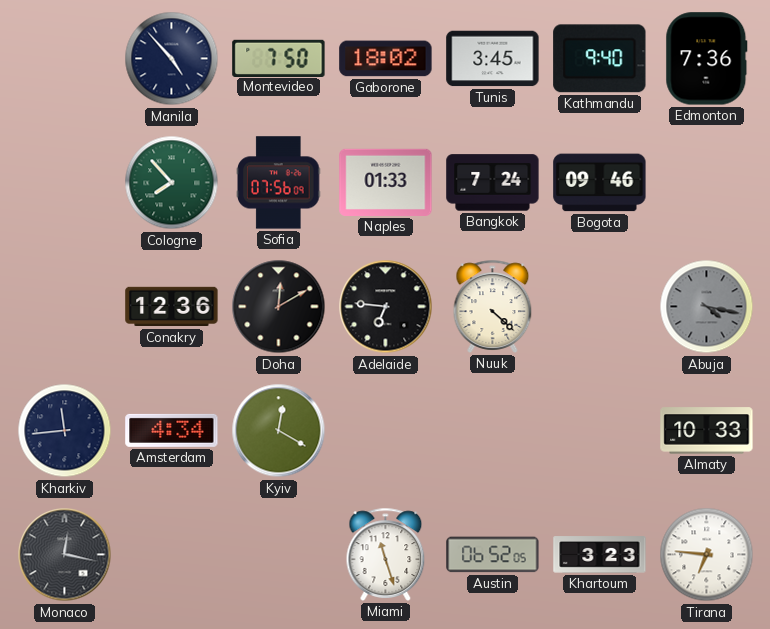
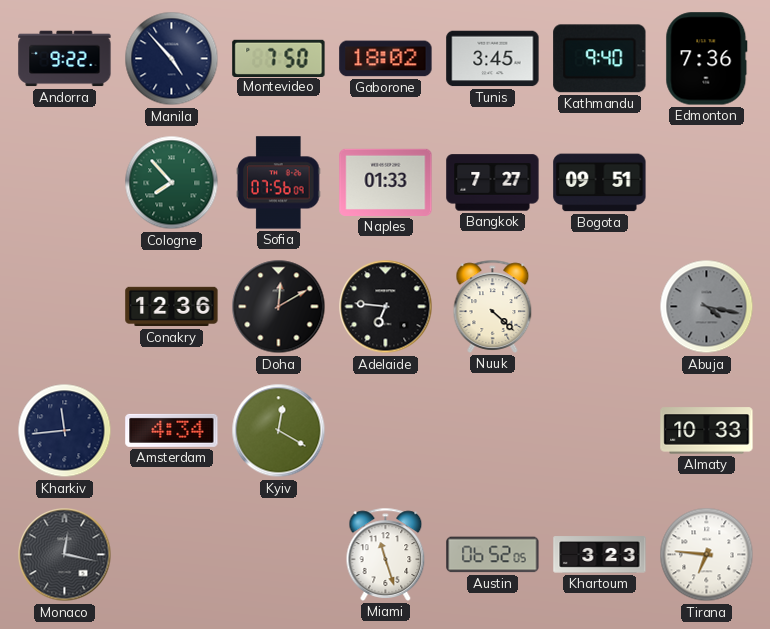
Andorra: none -> 9:22 (65, 59)
Bangkok: 7:24 -> 7:27 (493, 183)
Bogota: 09:46 -> 09:51 (600, 183)
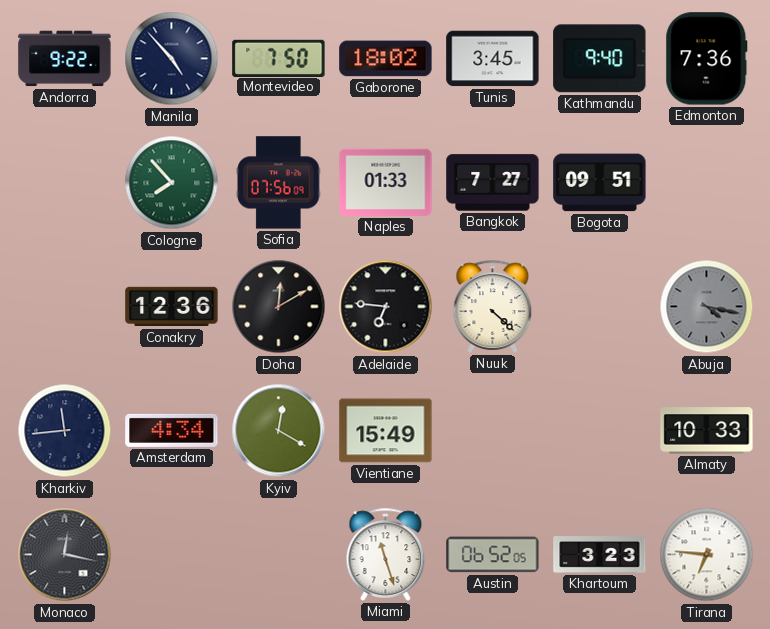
Vientiane: none -> 15:49 (386, 431)
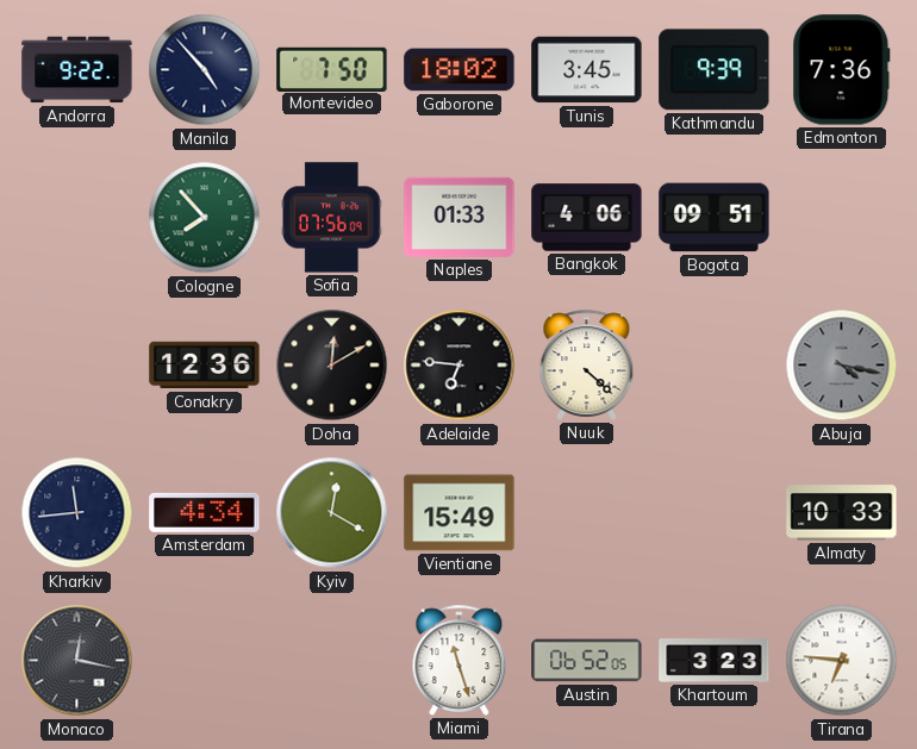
Kathmandu: 9:40 -> 9:39 (715, 70)
Bangkok: 7:27 -> 4:06 (587, 218)
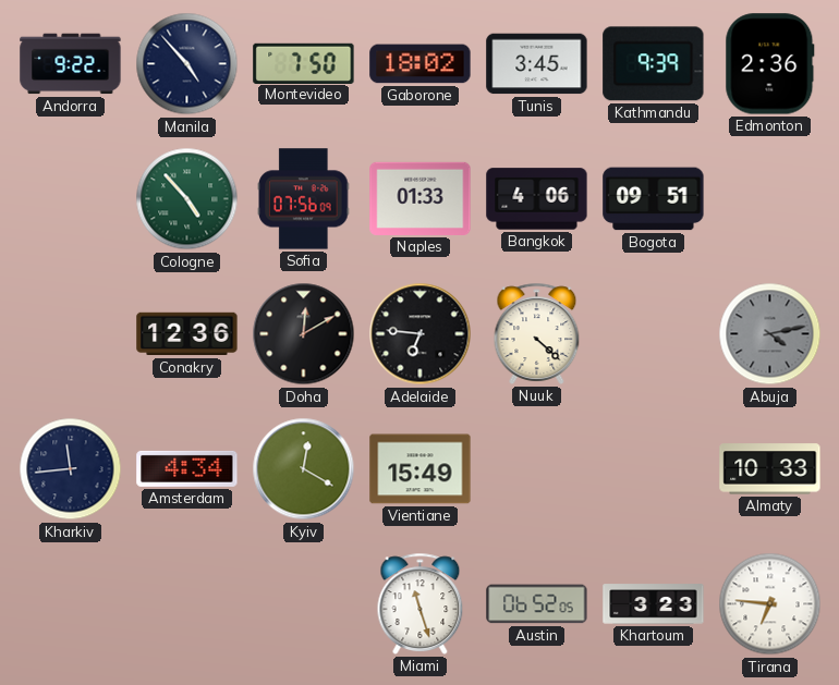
Edmonton: 7:36 -> 2:36 (770, 64)
Cologne: 7:53 -> 4:53 (187, 199)
Abuja: 4:17 -> 4:13 (770, 334)
Monaco: 12:17 -> none (77, 661)
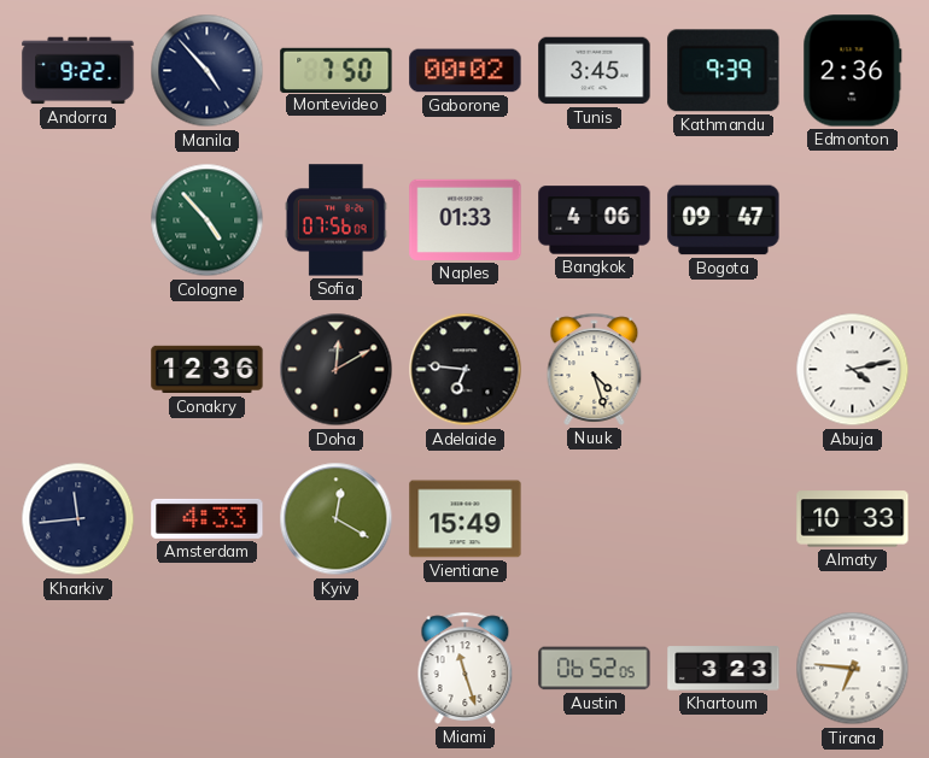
Gaborone: 18:02 -> 00:02 (466, 71)
Bogota: 09:51 -> 09:47 (724, 221)
Nuuk: 4:22 -> 4:27 (595, 369)
Abuja dial: grey -> white (853, 370)
Amsterdam: 4:34 -> 4:33 (208, 518)
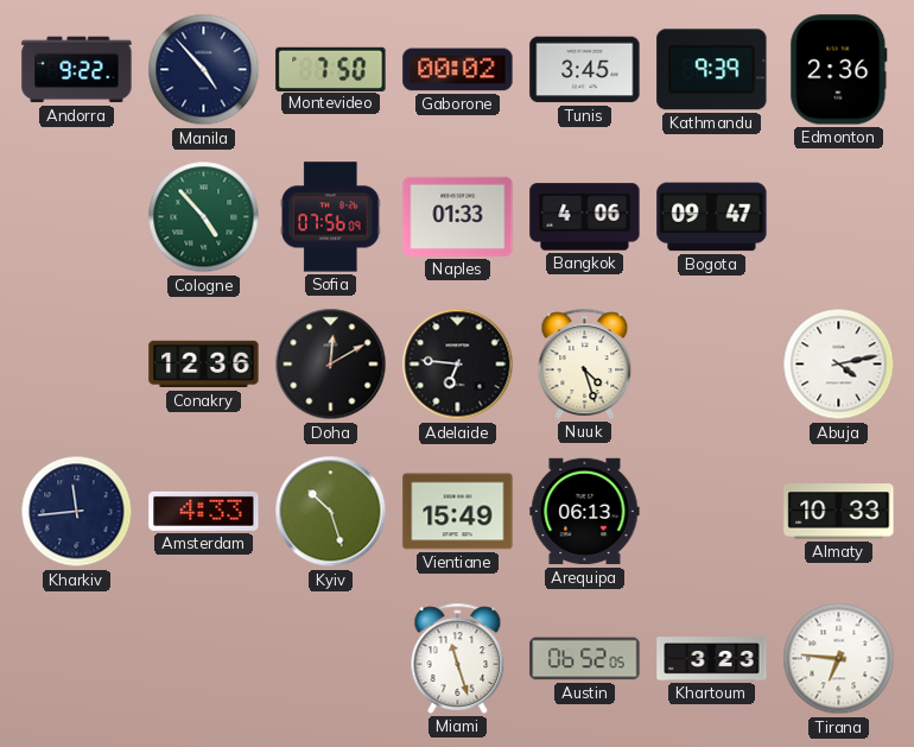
Kyiv: 12:20 -> 10:27 (331, 512)
Arequipa: none -> 06:13 (585, 512)
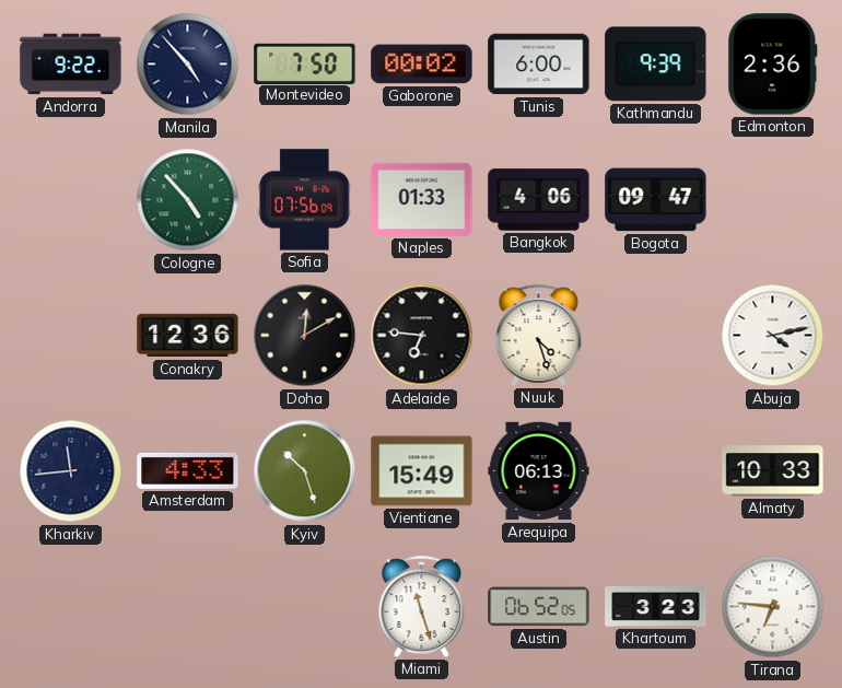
Tunis: 3:45 -> 6:00 (539, 65)
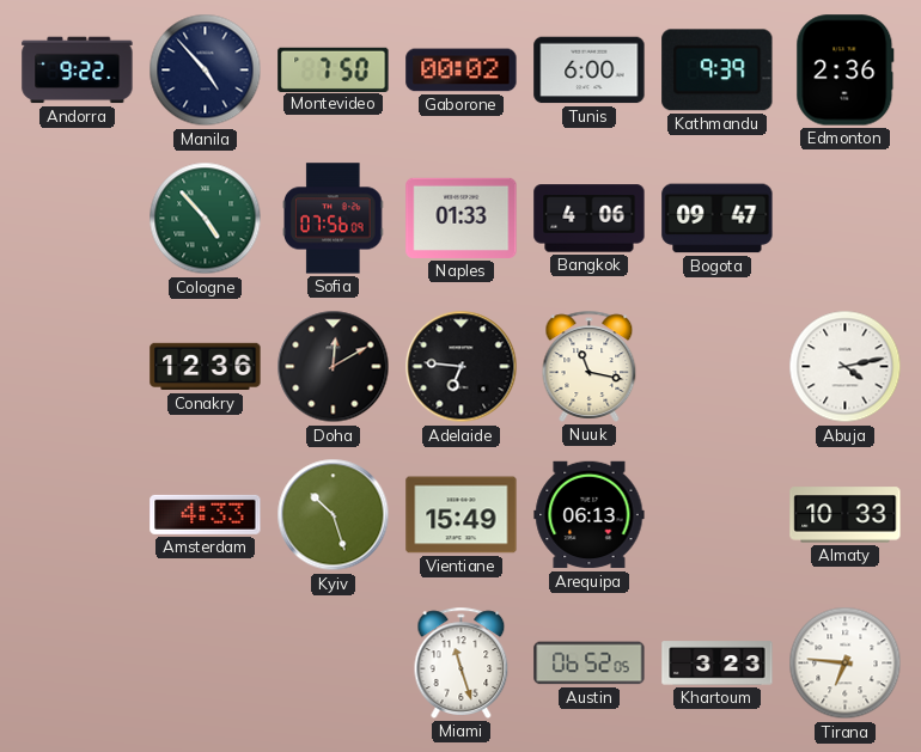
Nuuk: 4:27 -> 11:17 (590, 366)
Kharkiv: 11:44 -> none (71, 471)
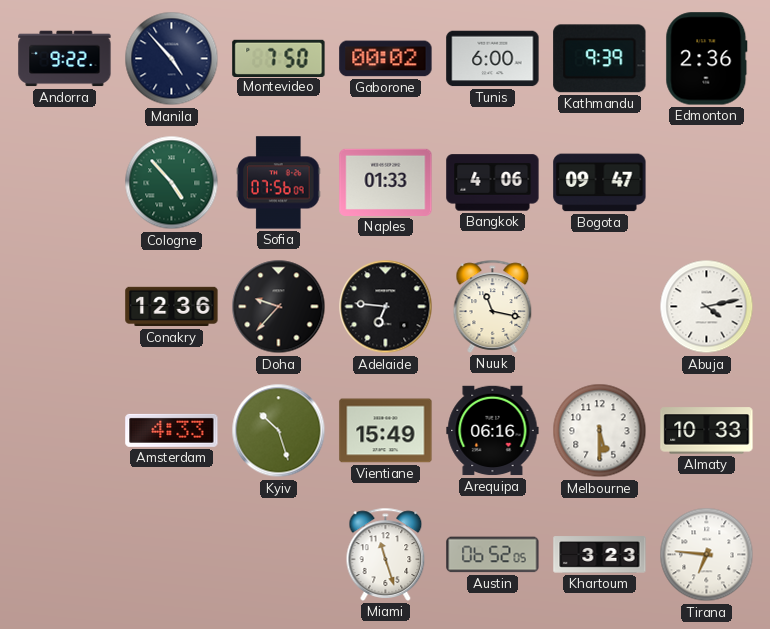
Doha: 12:10 -> 9:37 (279, 307)
Arequipa: 06:13 -> 06:16 (493, 431)
Melbourne: none -> 5:30 (600, 431)
